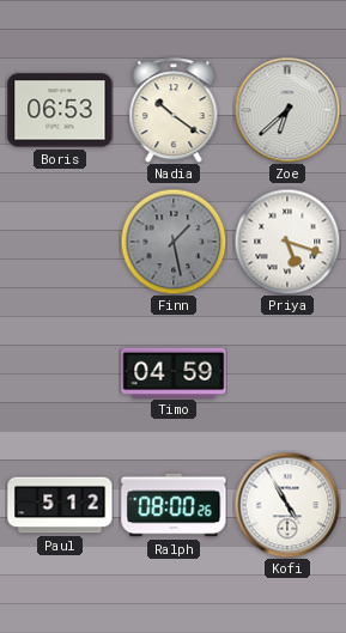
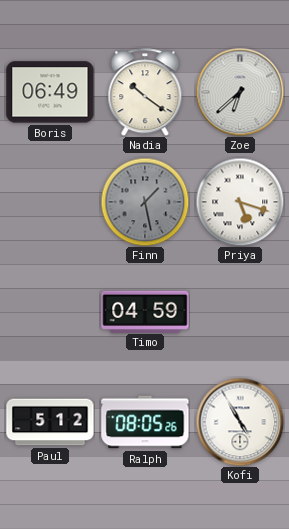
Boris: 06:53 -> 06:49 (50, 92)
Ralph: 08:00 -> 08:05 (145, 422)
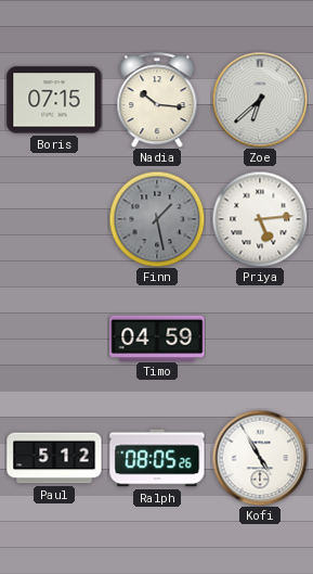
Boris: 06:49 -> 07:15 (54, 100)
Nadia: 10:21 -> 10:16 (157, 100)
Priya: 5:18 -> 5:14 (260, 219)
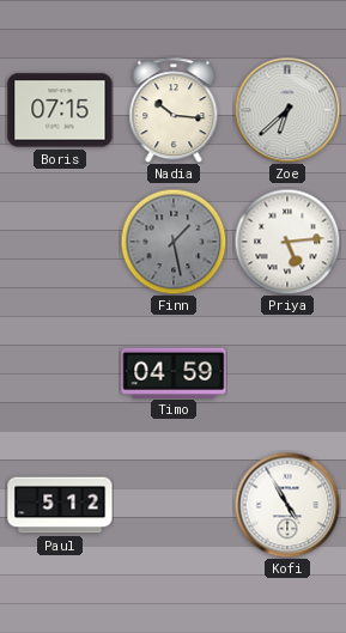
Ralph: 08:05 -> none (157, 458)
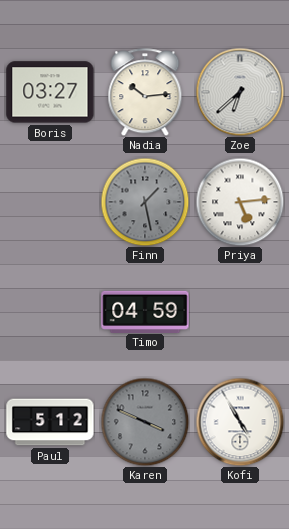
Boris: 07:15 -> 03:27 (50, 92)
Nadia: 10:16 -> 10:14 (145, 92)
Karen: none -> 3:49 (145, 422)
